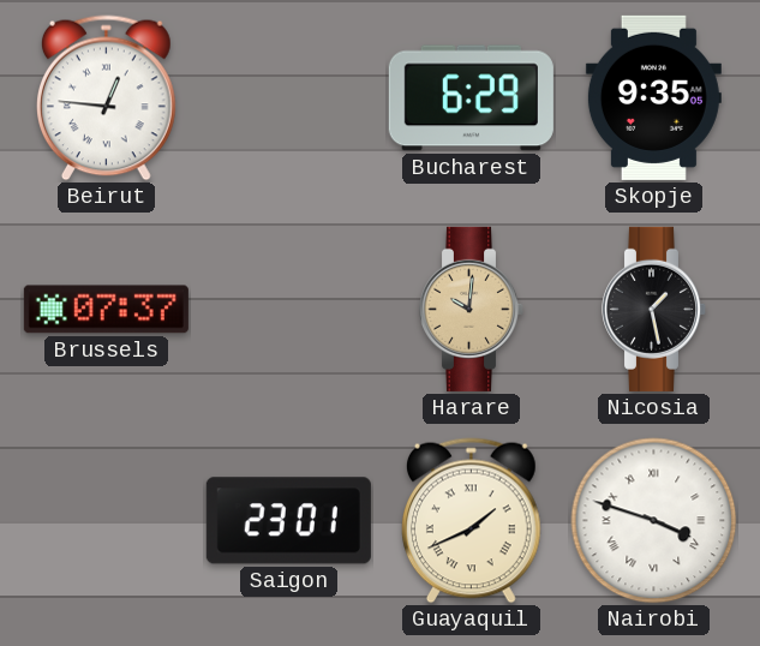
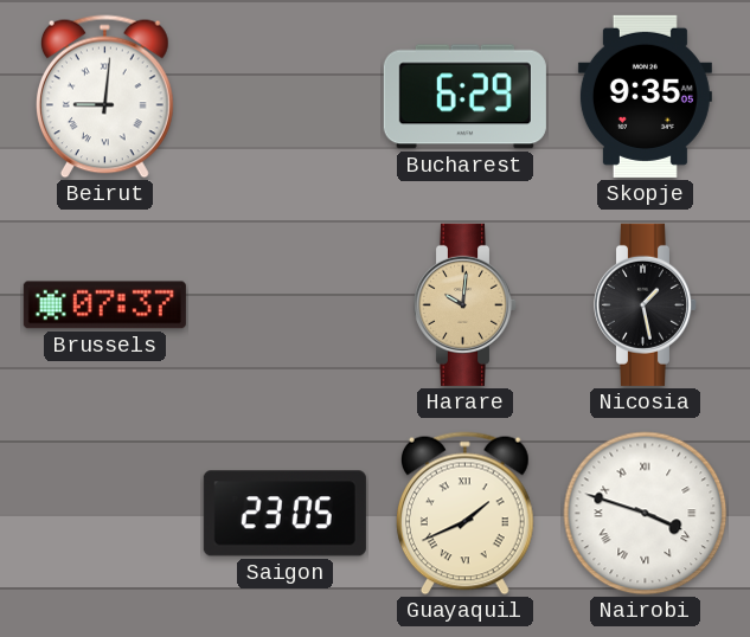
Beirut: 12:46 -> 9:01 (104, 97)
Saigon: 23:01 -> 23:05 (284, 514)
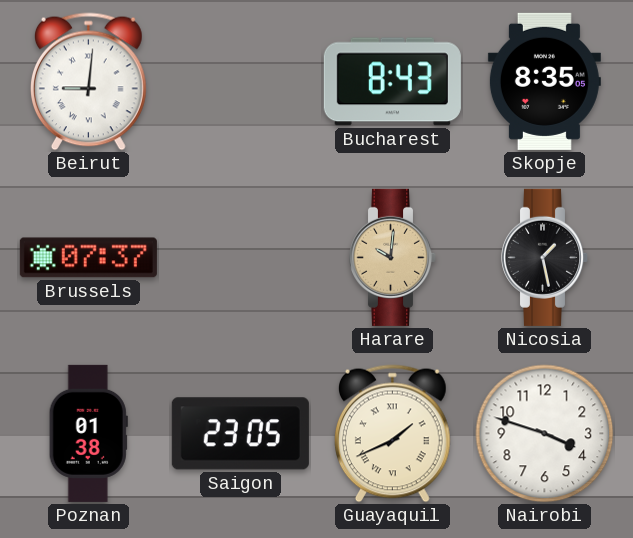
Bucharest: 6:29 -> 8:43 (392, 82)
Skopje: 9:35 -> 8:35 (544, 81)
Poznan: none -> 01:38 (88, 433)
Nairobi numerals: Roman -> Arabic (545, 434)
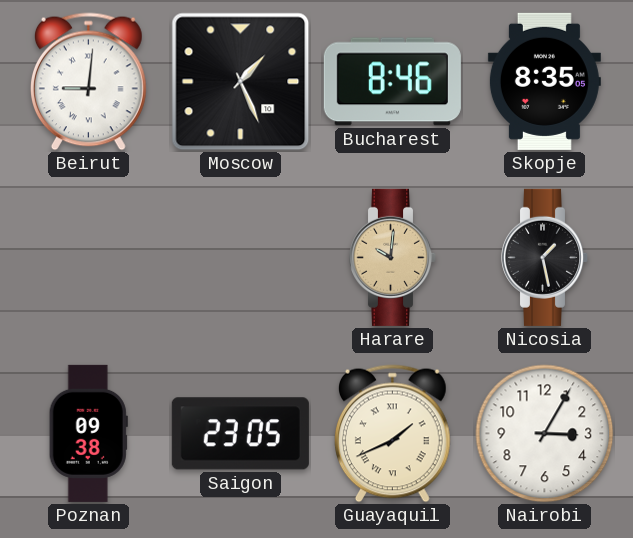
Moscow: none -> 1:26 (241, 82)
Bucharest: 8:43 -> 8:46 (392, 82)
Brussels: 07:37 -> none (88, 258)
Poznan: 01:38 -> 09:38 (88, 433)
Nairobi: 3:48 -> 3:05 (545, 434)
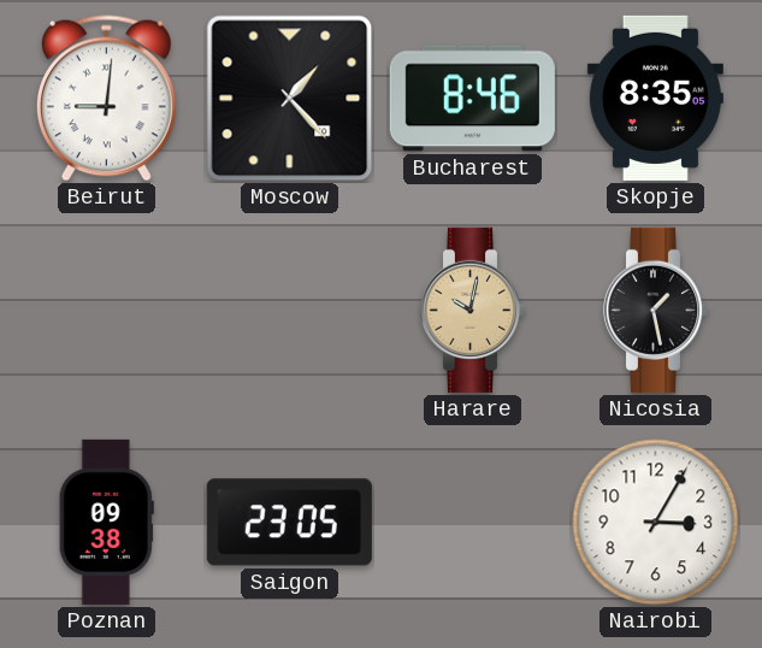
Moscow: 1:26 -> 1:23 (290, 99)
Harare: 10:01 -> 10:02 (473, 310)
Guayaquil: 1:41 -> none (392, 434)
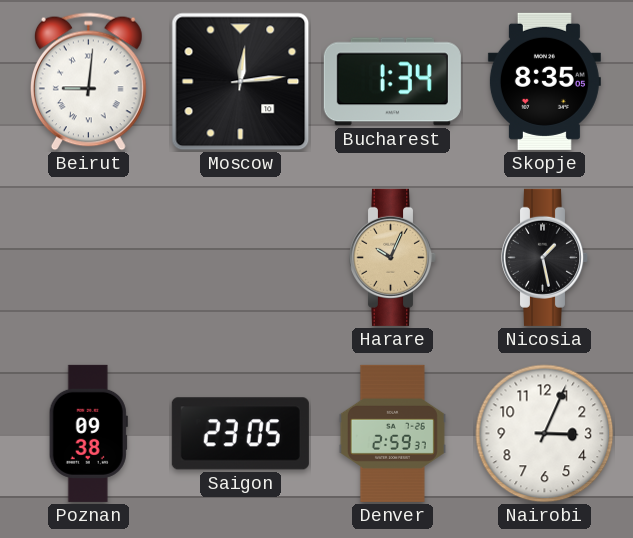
Moscow: 1:23 -> 12:14 (241, 82)
Bucharest: 8:46 -> 1:34 (392, 82)
Harare: 10:02 -> 10:04 (393, 257)
Denver: none -> 2:59 (392, 433)
Nairobi: 3:05 -> 3:04 (545, 434)
